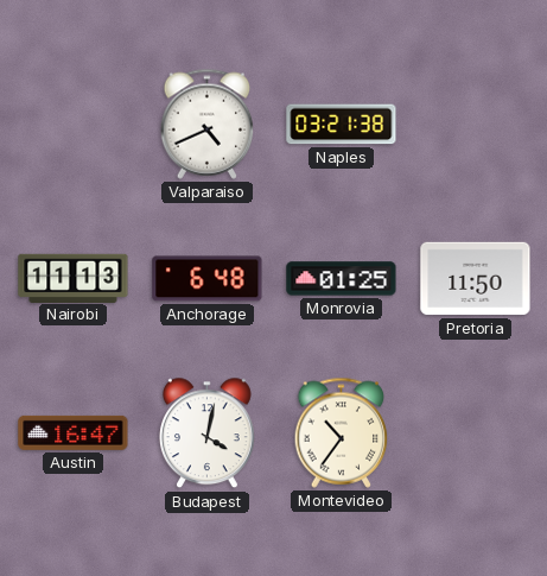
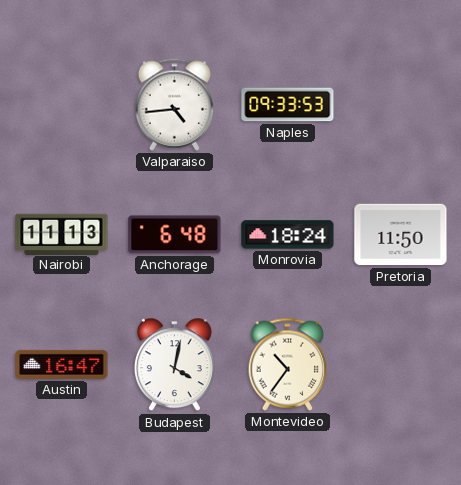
Valparaiso: 4:41 -> 4:44 (175, 104)
Naples: 03:21 -> 09:33 (288, 105)
Monrovia: 01:25 -> 18:24 (288, 235)
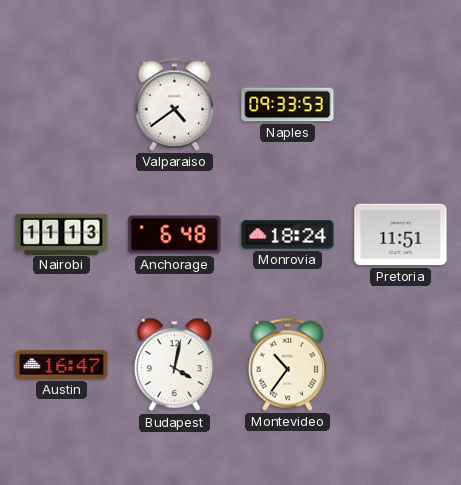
Valparaiso: 4:44 -> 4:39 (175, 104)
Pretoria: 11:50 -> 11:51 (401, 235)
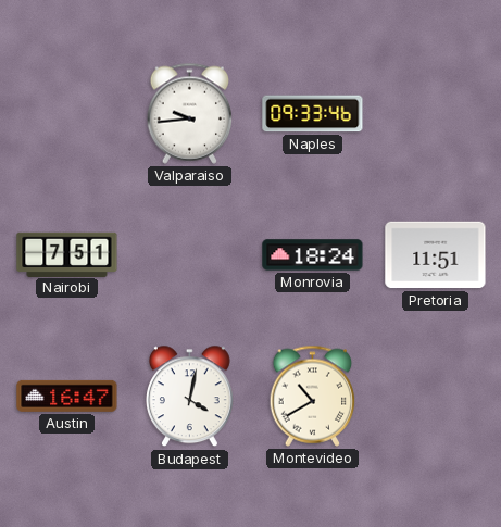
Valparaiso: 4:39 -> 9:44 (190, 113)
Naples: 09:33:53 -> 09:33:46 (313, 114)
Nairobi: 11:13 -> 7:51 (67, 254)
Anchorage: 6:48 -> none (175, 235)
Montevideo: 10:36 -> 10:40 (313, 396)
